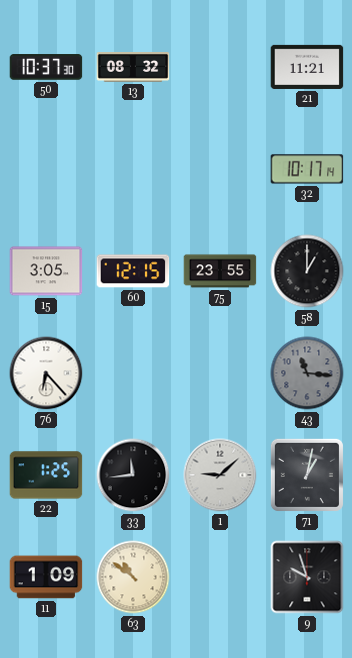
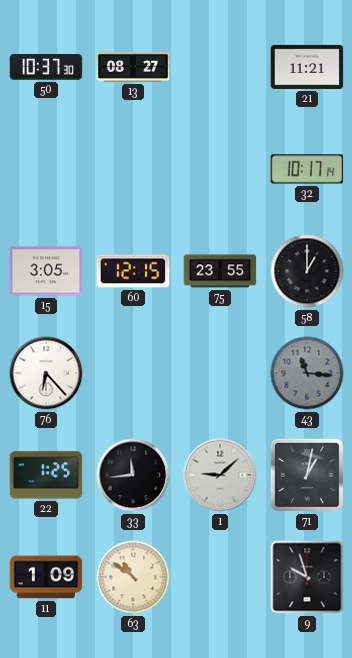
13: 08:32 -> 08:27 (133, 68)
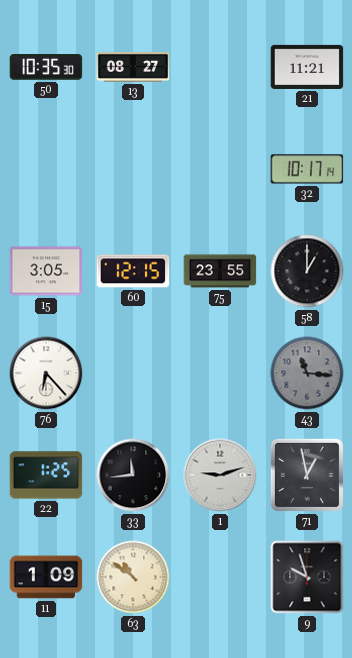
50: 10:37 -> 10:35 (46, 67)
1: 9:08 -> 9:12 (220, 475)
71: 1:02 -> 12:58 (307, 475)
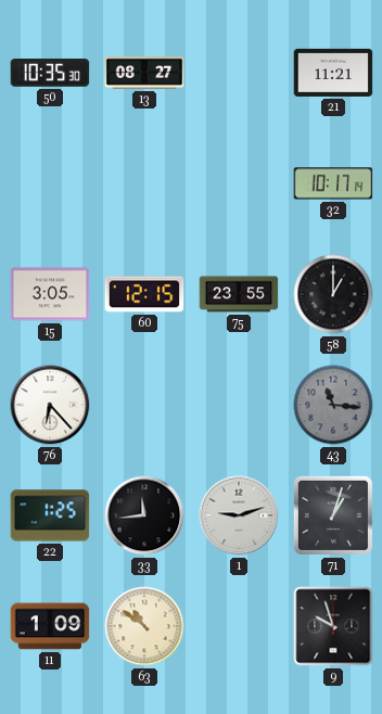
71: 12:58 -> 1:03 (333, 515)
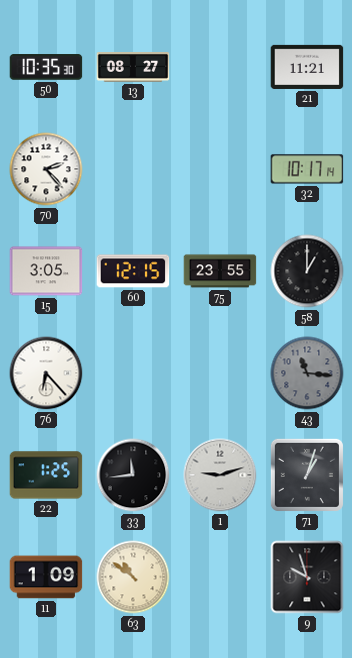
70: none -> 2:23 (46, 169)
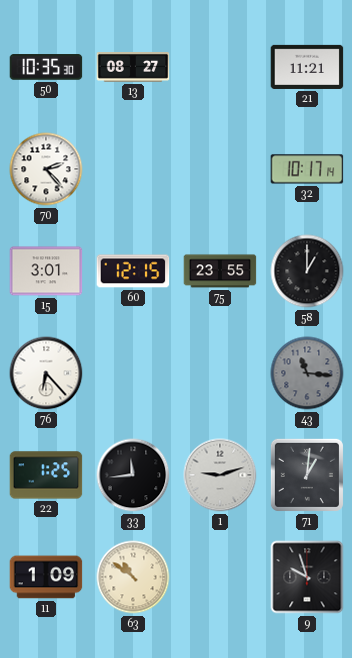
15: 3:05 -> 3:01 (46, 271)
71: 1:03 -> 1:01 (307, 475)
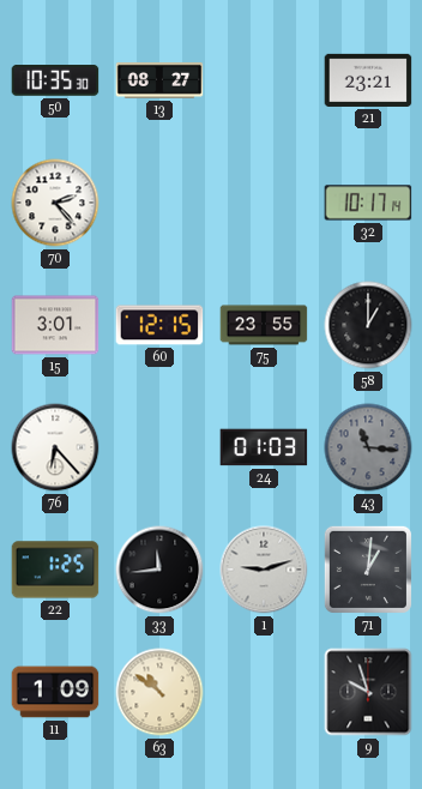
21: 11:21 -> 23:21 (368, 80)
24: none -> 01:03 (264, 447)
